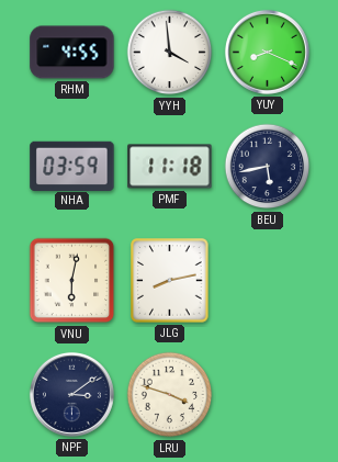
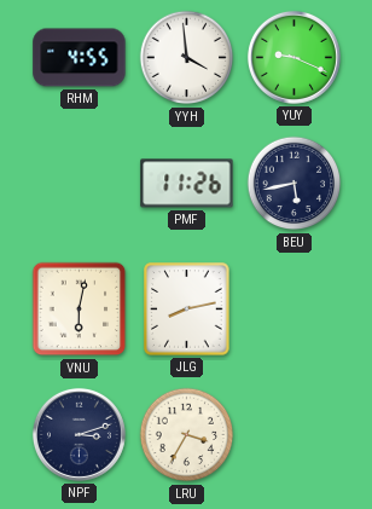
YUY: 8:19 -> 9:19 (293, 57)
NHA: 03:59 -> none (72, 166)
PMF: 11:18 -> 11:26 (187, 184)
NPF: 3:09 -> 3:12 (79, 434)
LRU: 3:48 -> 3:35 (187, 435)
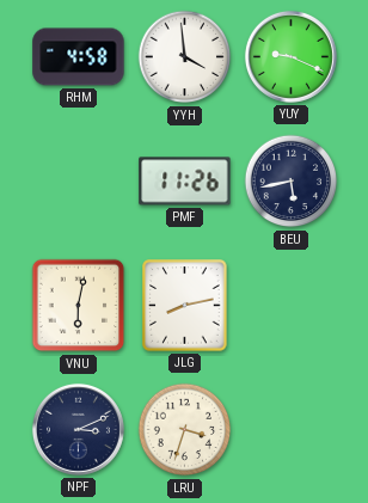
RHM: 4:55 -> 4:58 (79, 57)
NPF: 3:12 -> 3:11 (78, 429)
LRU: 3:35 -> 3:33 (185, 430)
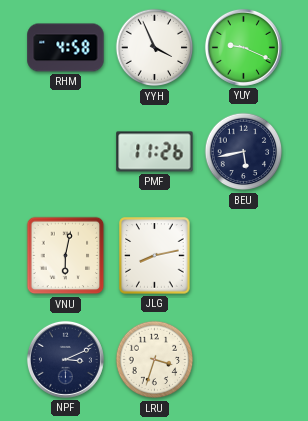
YYH: 3:59 -> 3:56 (155, 48)
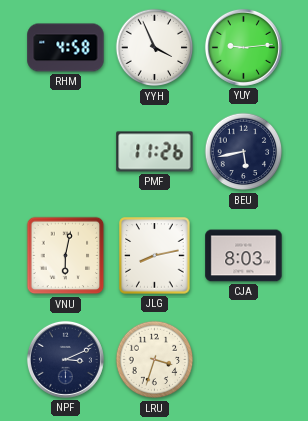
YUY: 9:19 -> 9:14 (243, 47)
CJA: none -> 8:03 (244, 256)
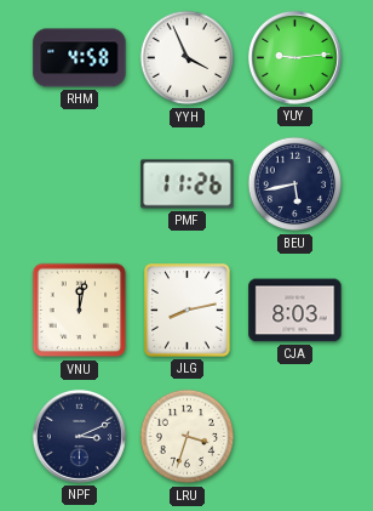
VNU: 6:02 -> 12:02 (80, 311)
